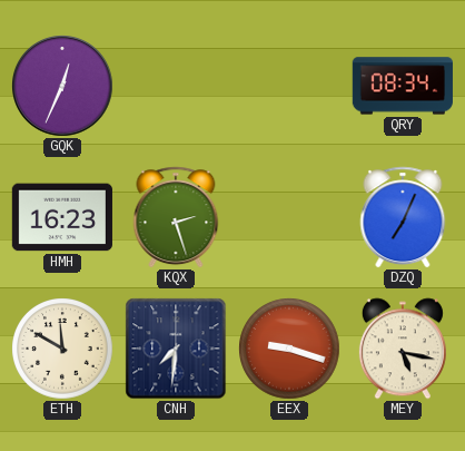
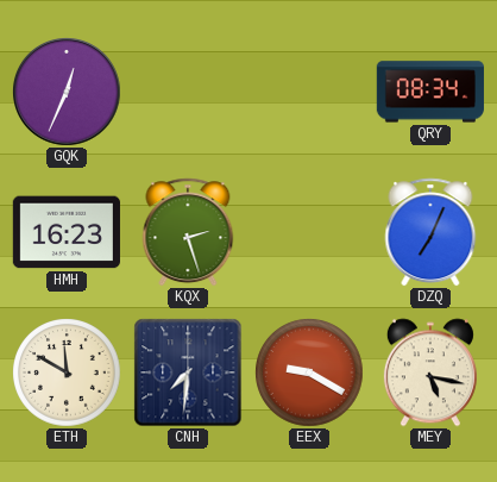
EEX: 9:18 -> 9:20 (309, 373)
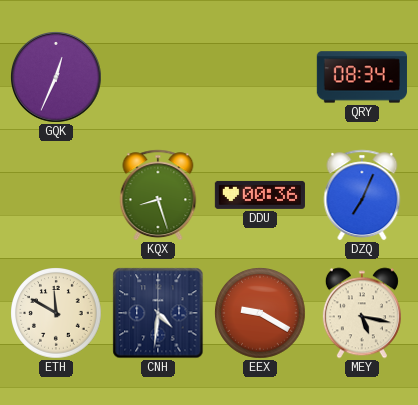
HMH: 16:23 -> none (67, 232)
KQX: 2:27 -> 8:27 (158, 195)
DDU: none -> 00:36 (259, 195)
CNH: 7:31 -> 4:31 (158, 313)
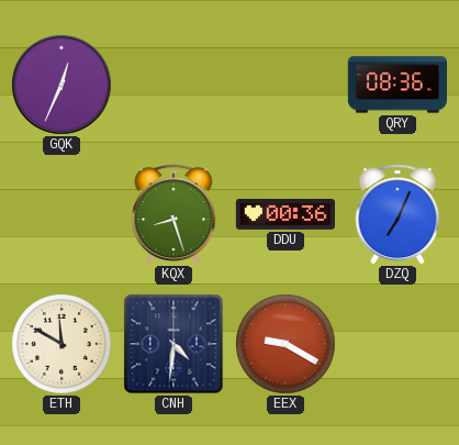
QRY: 08:34 -> 08:36 (398, 85)
MEY: 5:17 -> none (362, 313)
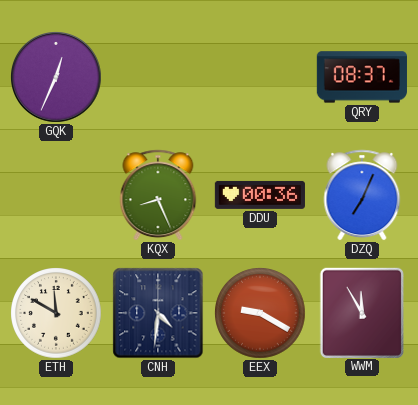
QRY: 08:36 -> 08:37 (362, 77)
KQX: 8:27 -> 8:26 (158, 195)
WWM: none -> 11:55 (362, 312)
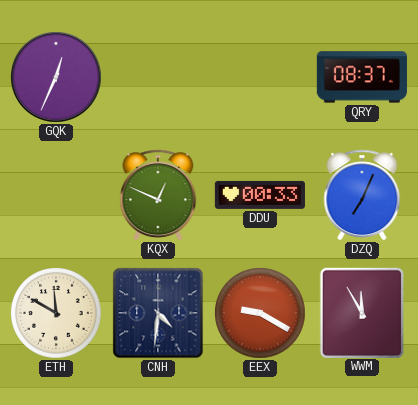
KQX: 8:26 -> 12:49 (158, 195)
DDU: 00:36 -> 00:33 (259, 195)
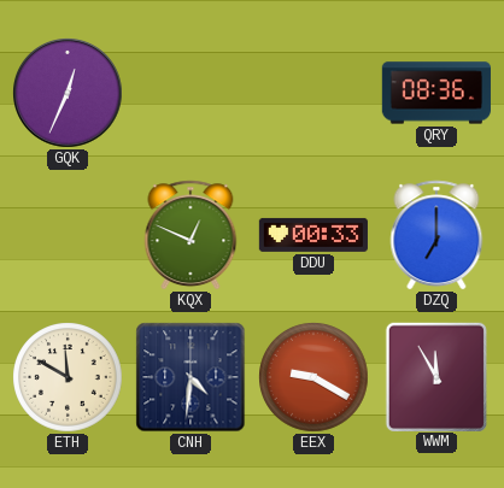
QRY: 08:37 -> 08:36 (436, 93)
DZQ: 7:04 -> 7:00 (436, 235)
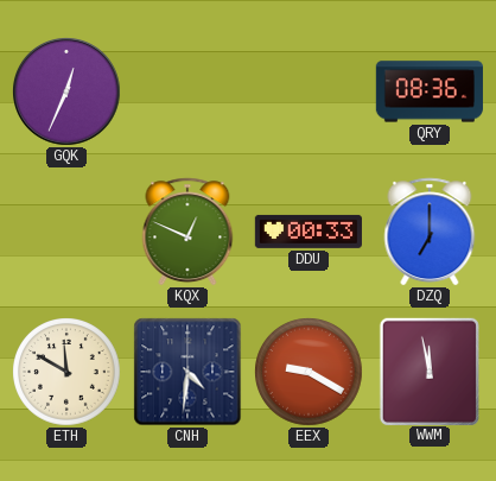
WWM: 11:55 -> 11:58 (430, 371)
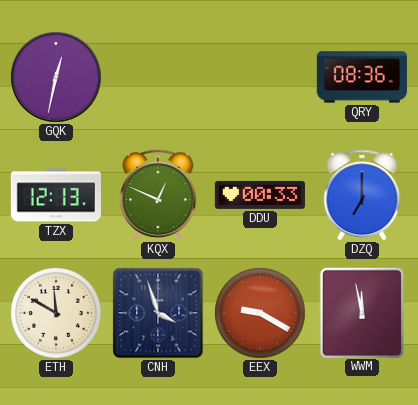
GQK: 12:34 -> 12:32 (57, 78)
TZX: none -> 12:13 (56, 195)
CNH: 4:31 -> 3:57 (158, 313)
